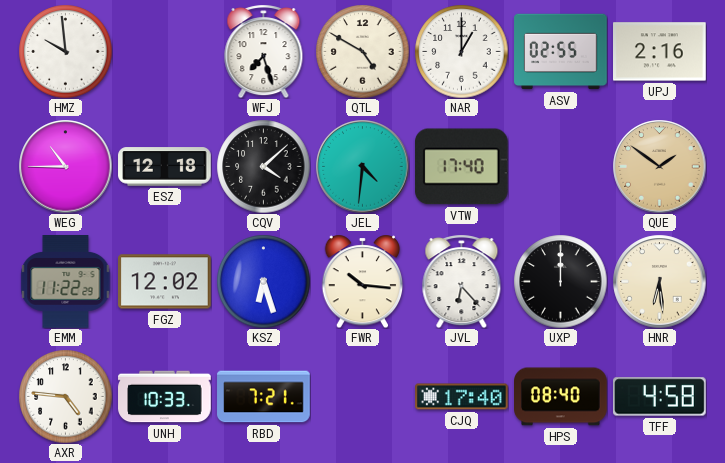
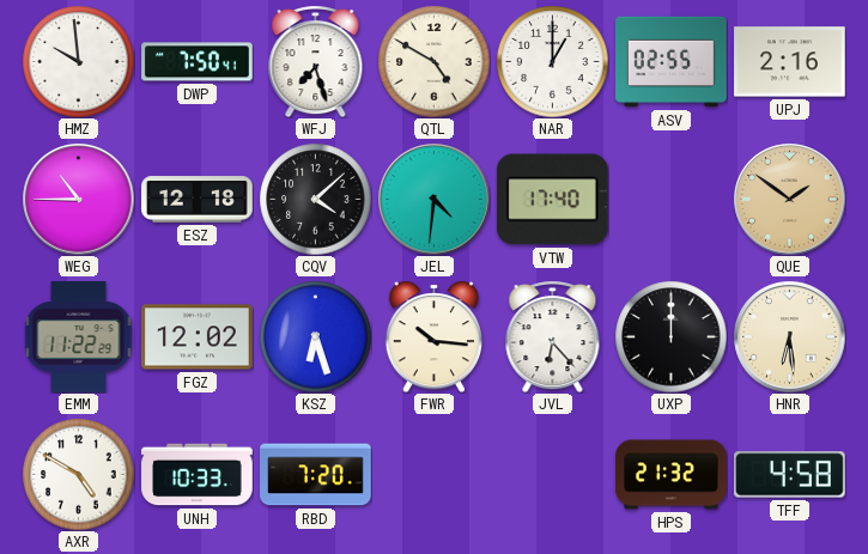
DWP: none -> 7:50 (198, 62)
AXR: 4:46 -> 4:50 (78, 474)
RBD: 7:21 -> 7:20 (316, 475)
CJQ: 17:40 -> none (462, 397)
HPS: 08:40 -> 21:32 (672, 475)
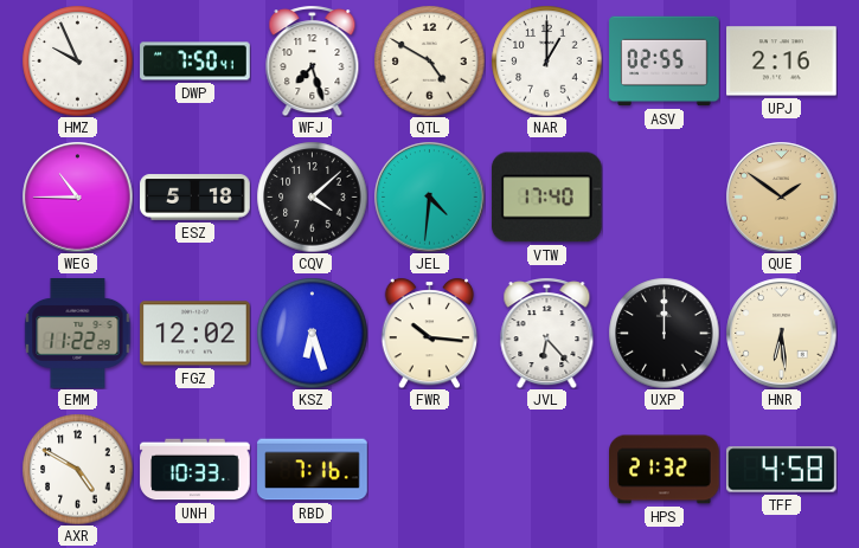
HMZ: 9:59 -> 9:56 (77, 60)
ESZ: 12:18 -> 5:18 (195, 198)
RBD: 7:20 -> 7:16 (313, 470)
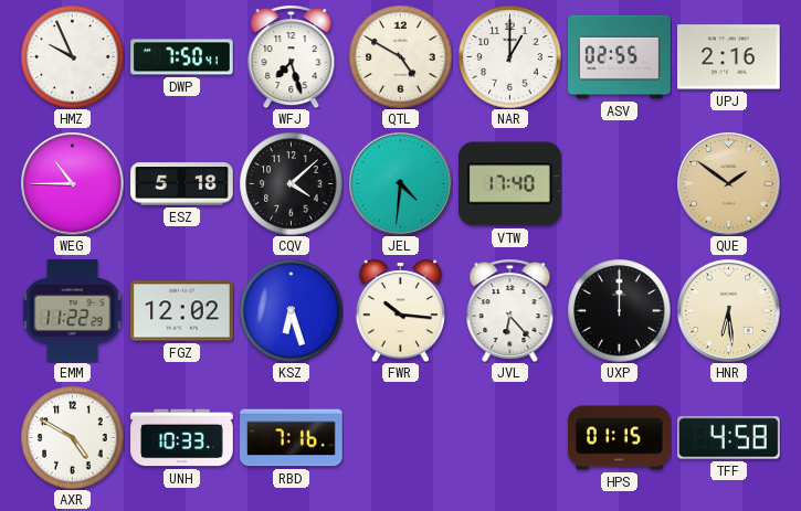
HPS: 21:32 -> 01:15 (620, 438)
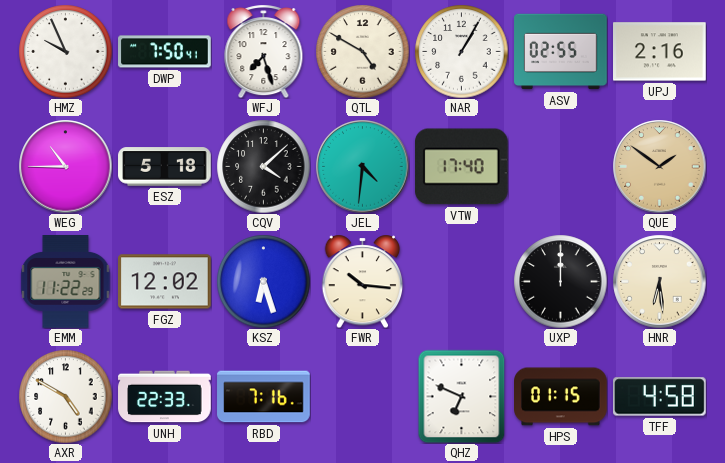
NAR: 1:00 -> 1:05 (461, 51)
JVL: 6:23 -> none (510, 310)
UNH: 10:33 -> 22:33 (165, 397)
QHZ: none -> 6:49 (462, 396)
